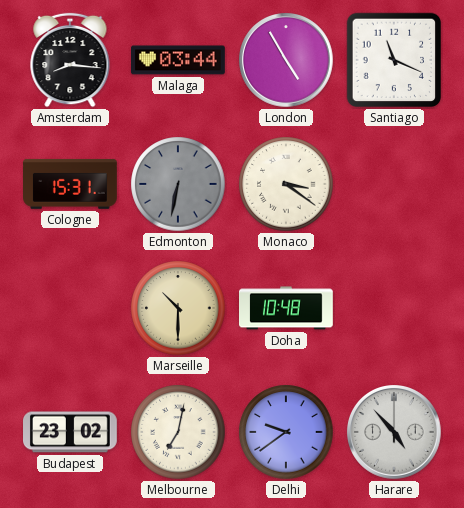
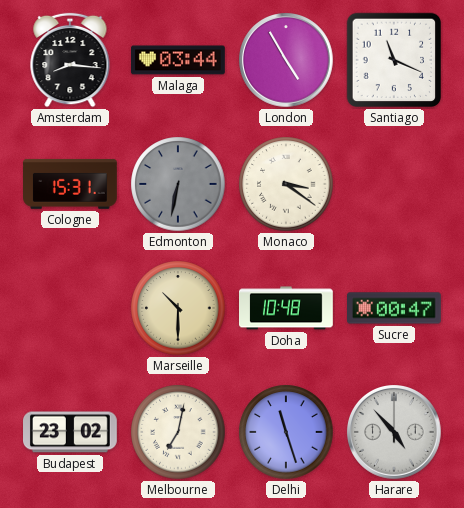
Sucre: none -> 00:47 (395, 308)
Delhi: 9:39 -> 11:27 (286, 432)
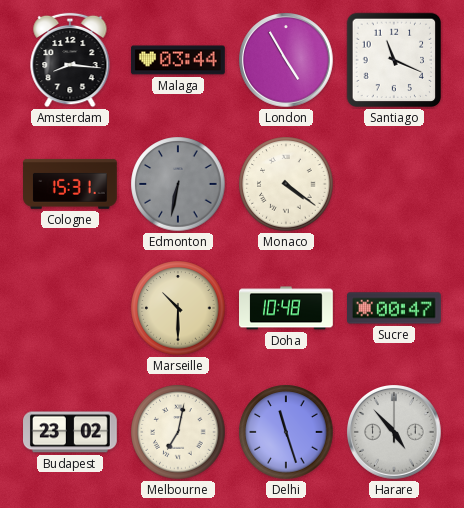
Monaco: 3:21 -> 4:21 (286, 184)
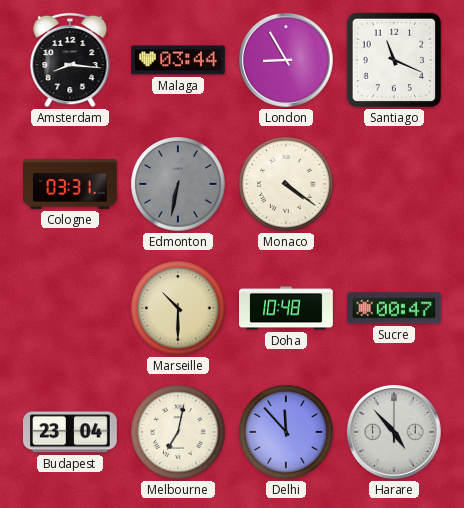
London: 4:55 -> 8:55 (287, 61)
Cologne: 15:31 -> 03:31 (71, 184)
Budapest: 23:02 -> 23:04 (71, 432)
Delhi: 11:27 -> 11:53 (286, 432)
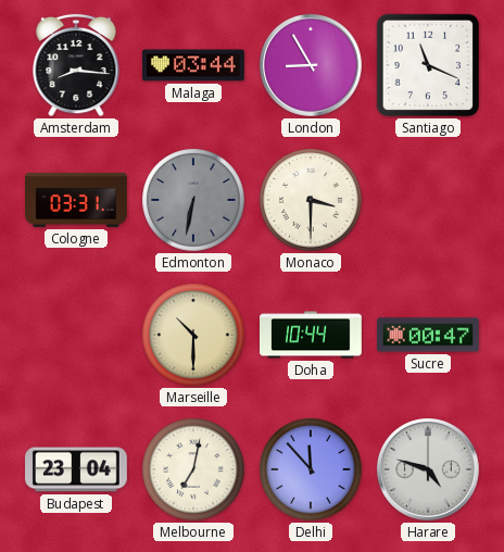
Monaco: 4:21 -> 3:30 (311, 200)
Doha: 10:48 -> 10:44 (312, 335)
Harare: 4:53 -> 4:48 (429, 471)
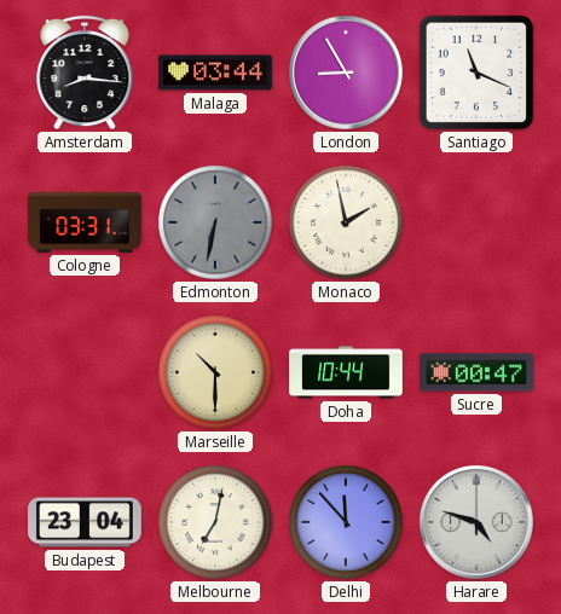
Monaco: 3:30 -> 1:58 (346, 222)
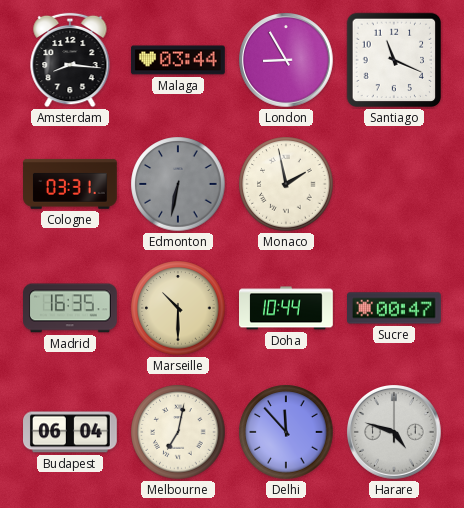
Madrid: none -> 16:35 (71, 308)
Budapest: 23:04 -> 06:04 (71, 432)
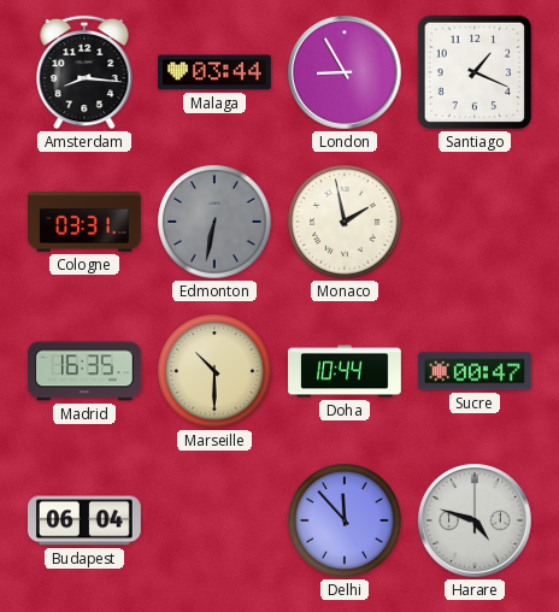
Santiago: 11:19 -> 1:19 (475, 72)
Melbourne: 7:02 -> none (178, 432)
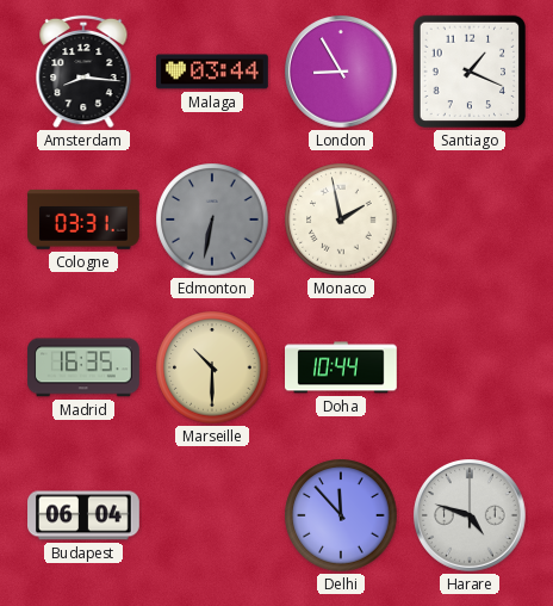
Sucre: 00:47 -> none (476, 371)
